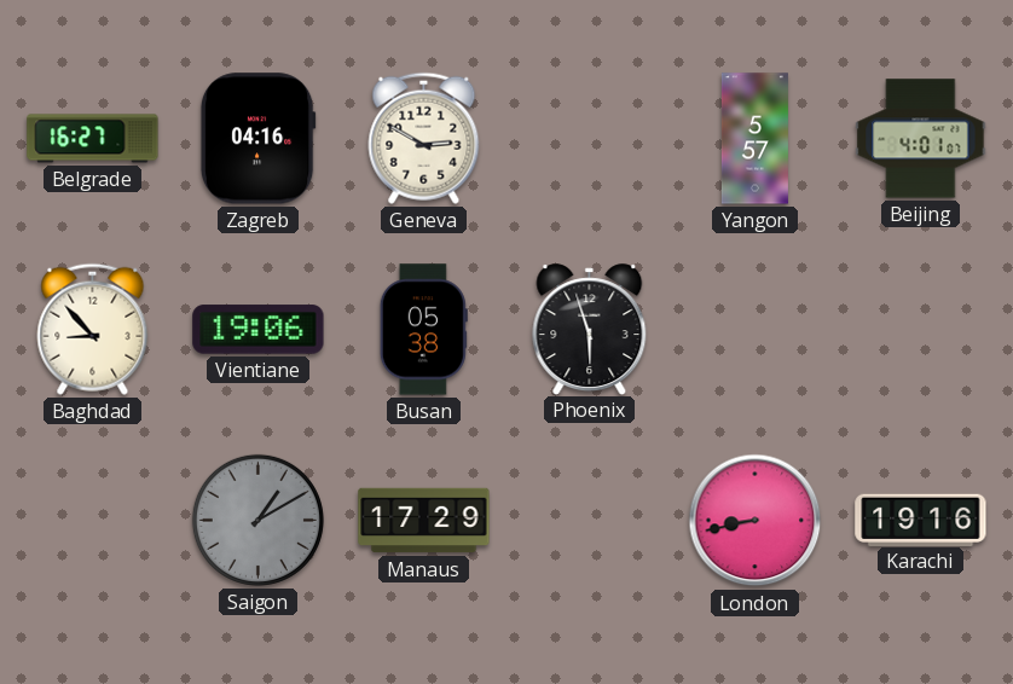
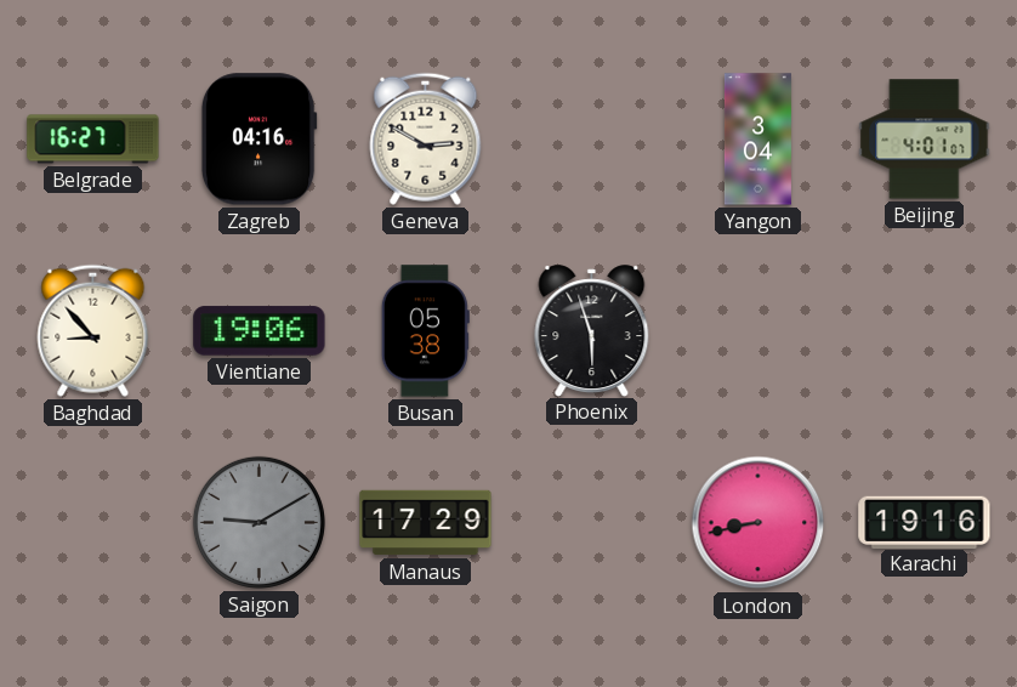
Yangon: 5:57 -> 3:04 (757, 140)
Saigon: 1:10 -> 9:10 (258, 522)
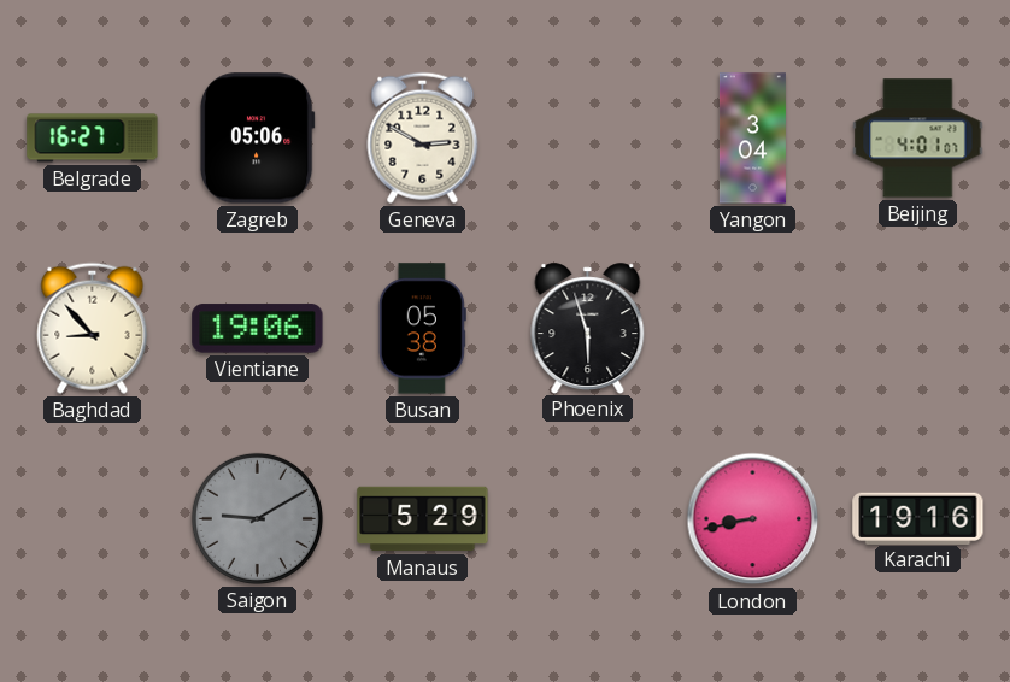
Zagreb: 04:16 -> 05:06 (257, 139)
Manaus: 17:29 -> 5:29 (423, 519)
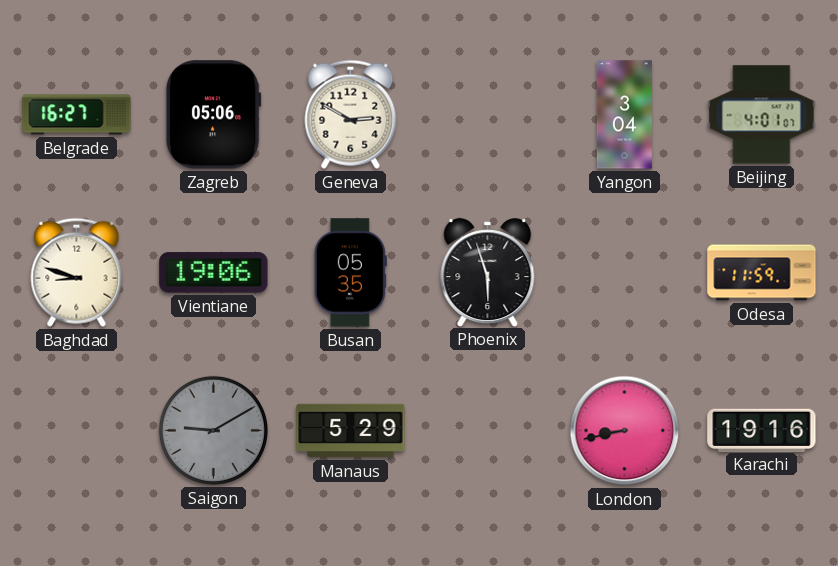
Baghdad: 8:53 -> 8:48 (77, 272)
Busan: 05:38 -> 05:35 (350, 273)
Odesa: none -> 11:59 (762, 273)
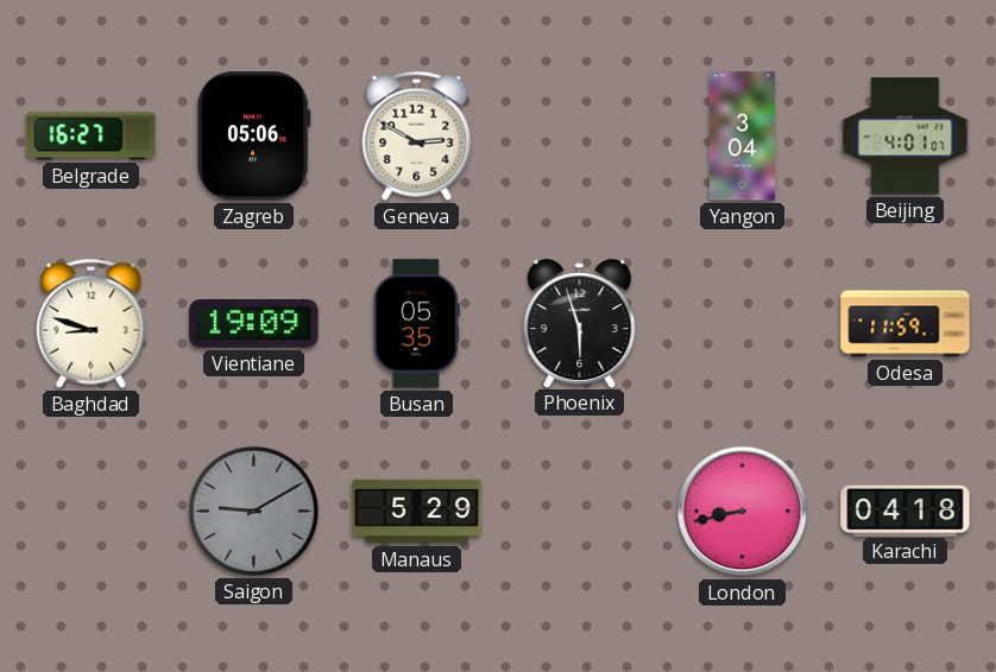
Vientiane: 19:06 -> 19:09 (254, 324)
Karachi: 19:16 -> 04:18 (906, 511)
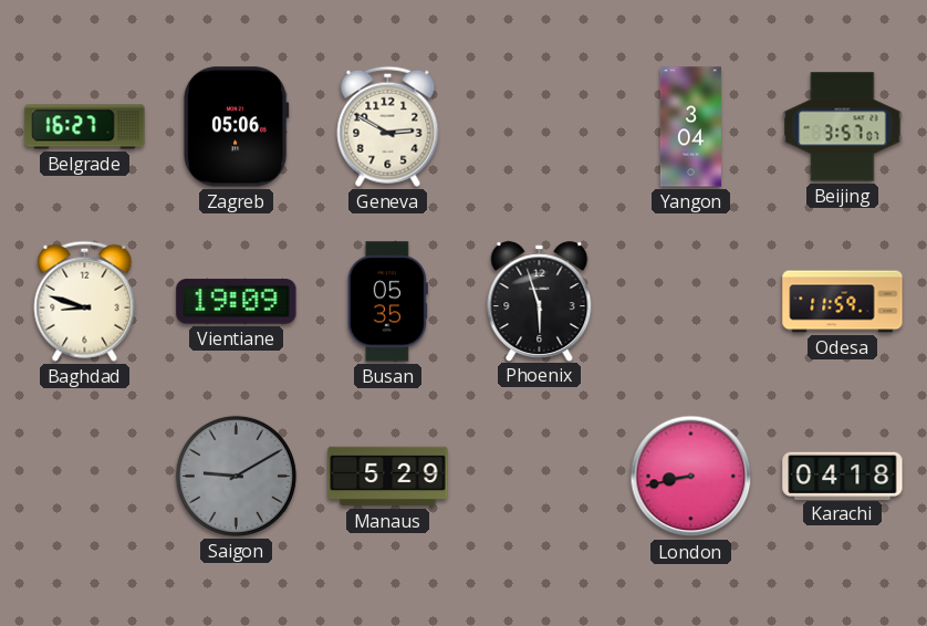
Beijing: 4:01 -> 3:57 (843, 127)
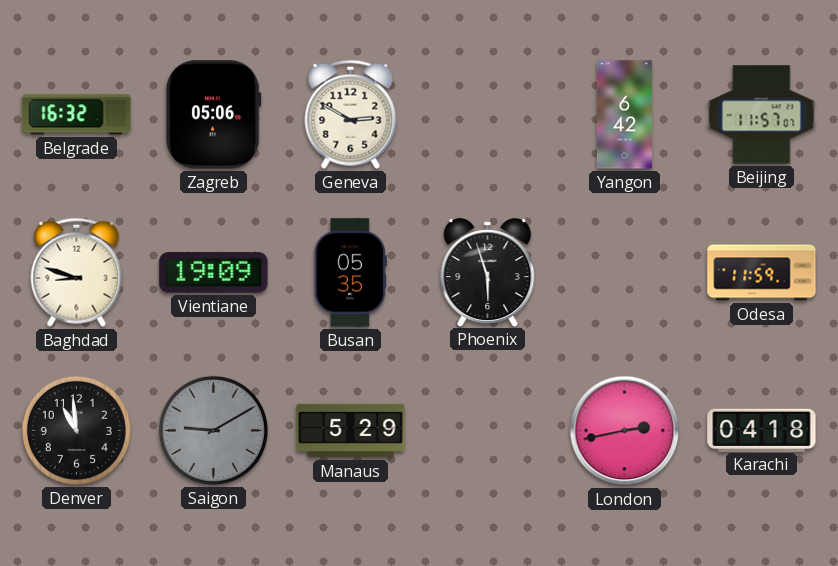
Belgrade: 16:27 -> 16:32 (77, 115)
Yangon: 3:04 -> 6:42 (624, 115)
Beijing: 3:57 -> 11:57 (762, 115)
Denver: none -> 10:59 (76, 430)
London: 8:43 -> 2:43 (625, 431)
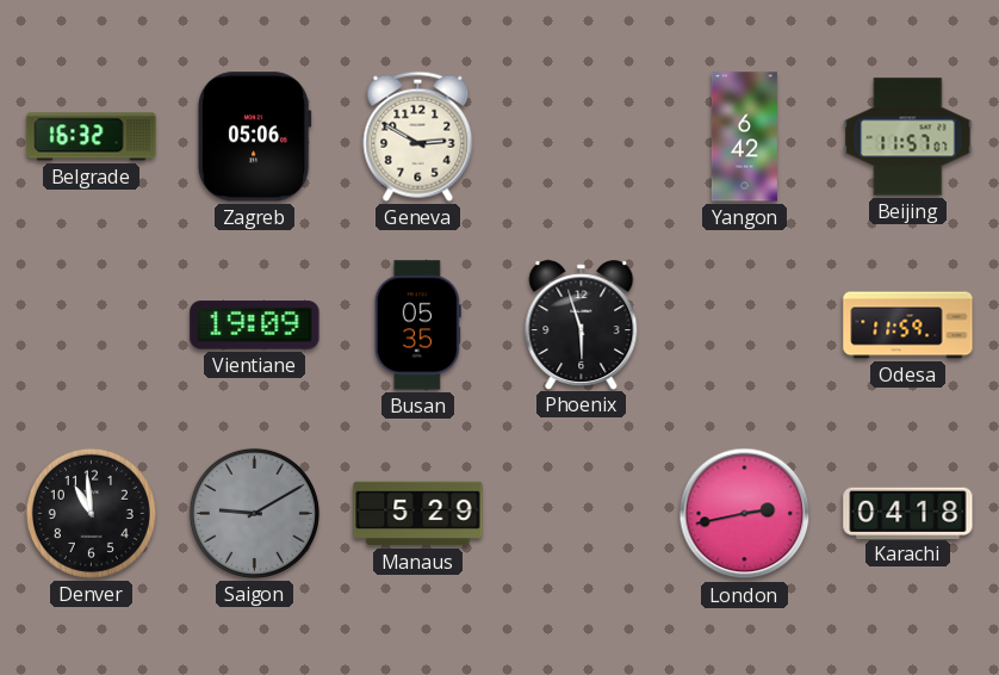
Baghdad: 8:48 -> none (77, 272)
